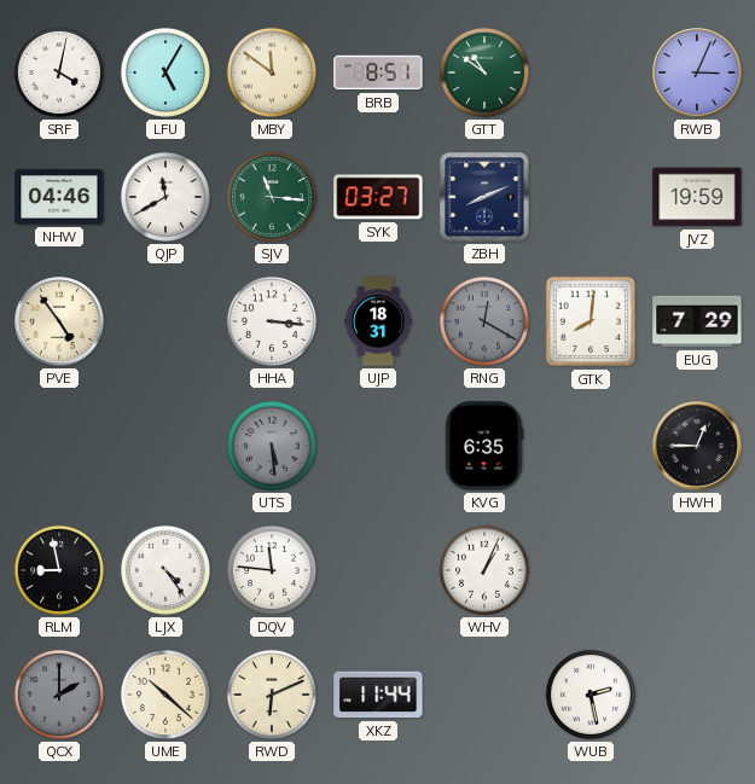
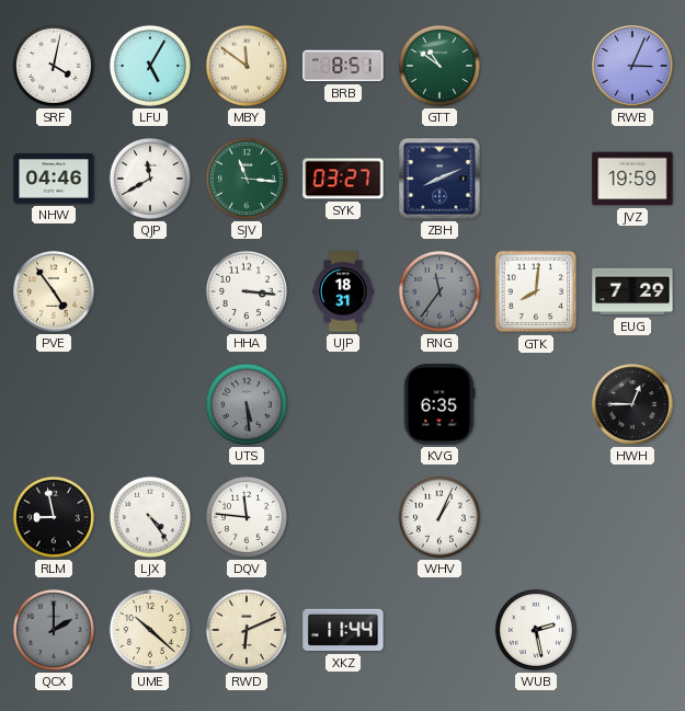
RNG: 12:20 -> 11:36 (439, 291)
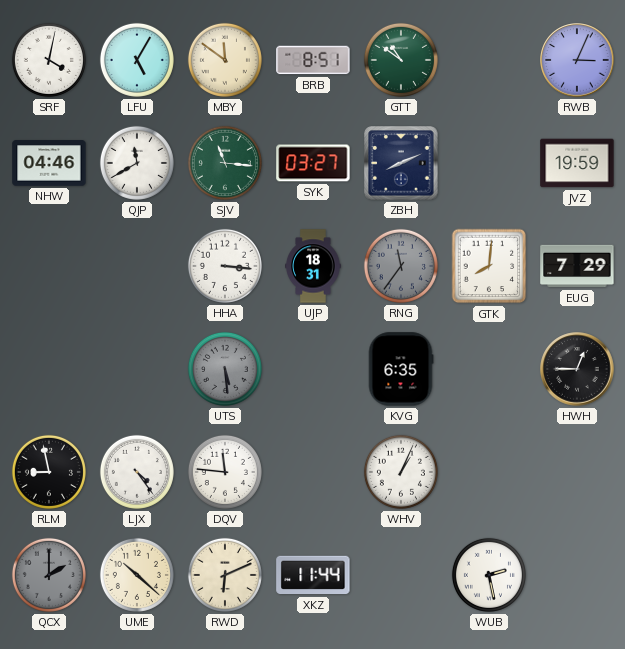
PVE: 4:54 -> none (54, 291)
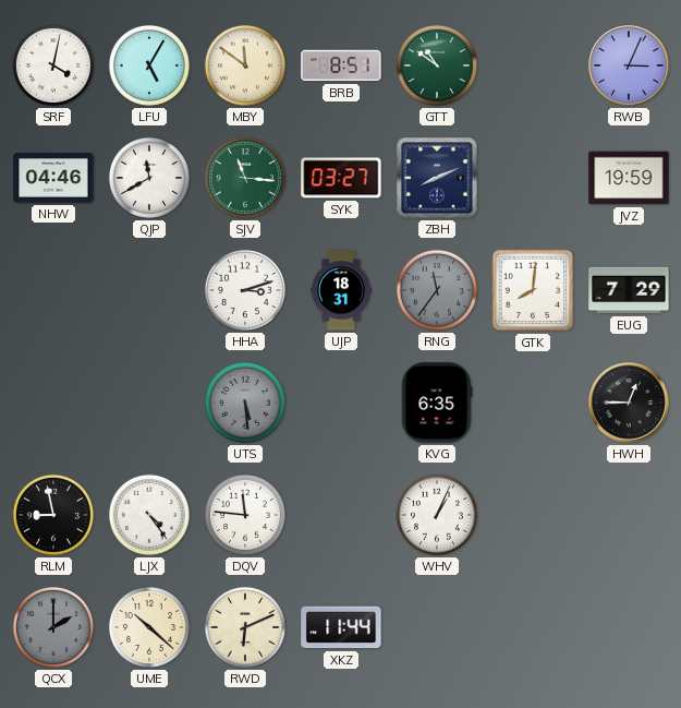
HHA: 3:16 -> 3:12 (245, 290)
WUB: 2:28 -> none (489, 575)
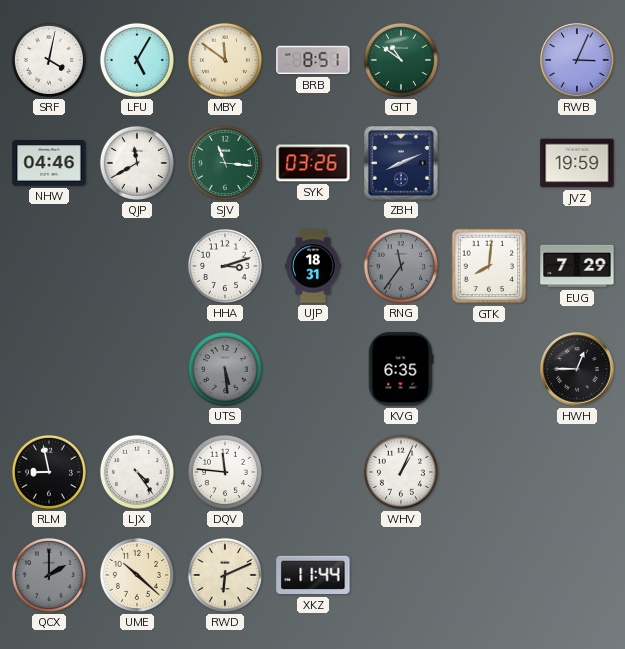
SYK: 03:27 -> 03:26 (313, 163)
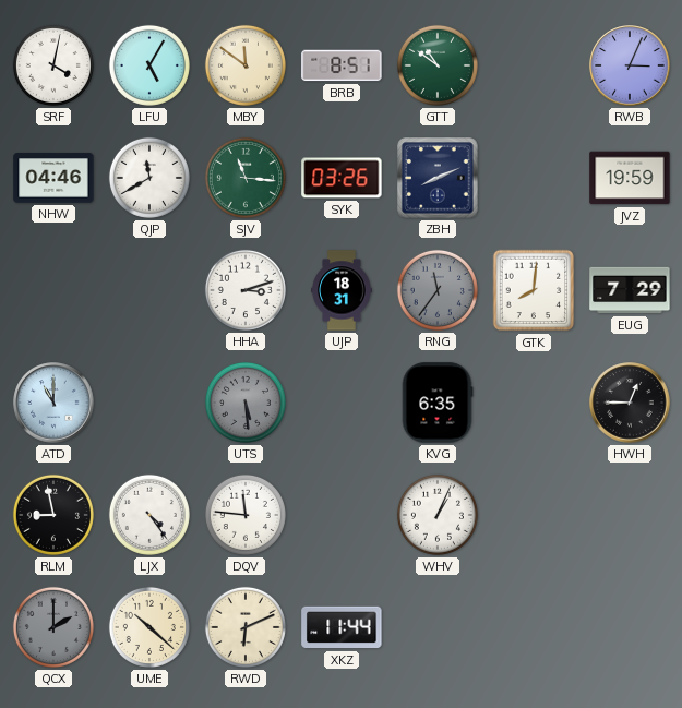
ATD: none -> 11:00 (53, 403)
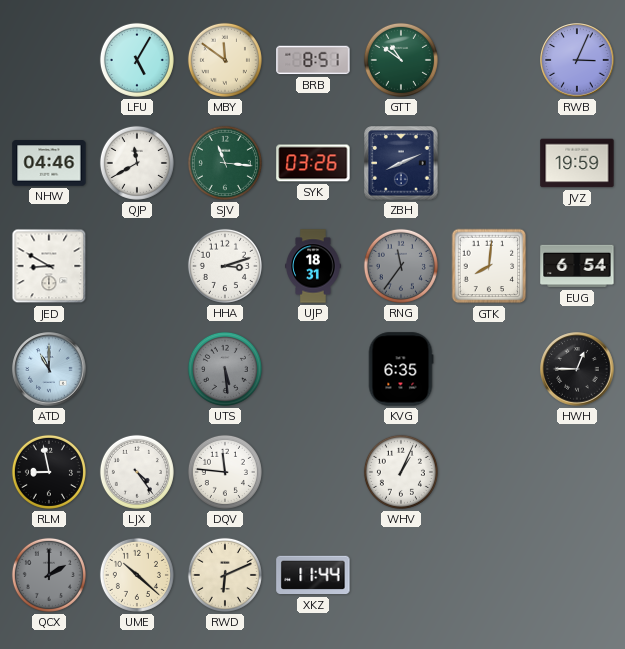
SRF: 4:02 -> none (53, 65)
JED: none -> 8:50 (49, 266)
EUG: 7:29 -> 6:54 (577, 266)
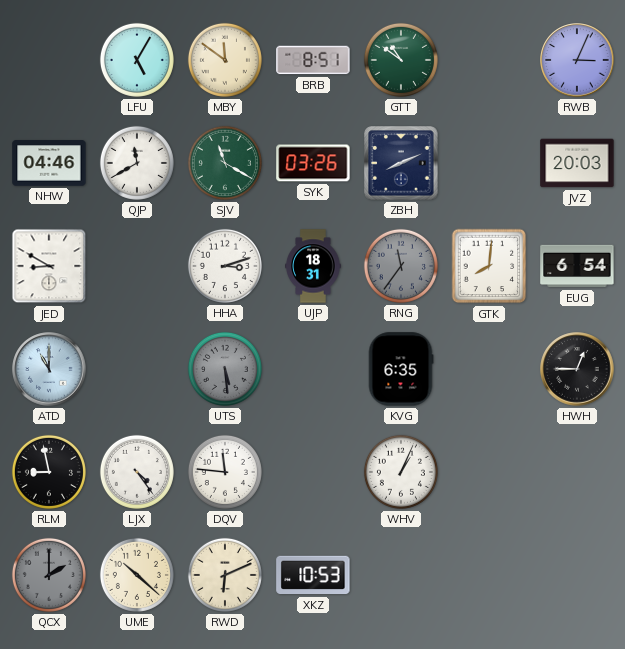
SJV: 11:16 -> 11:20 (225, 163)
JVZ: 19:59 -> 20:03 (577, 163)
XKZ: 11:44 -> 10:53 (313, 575)
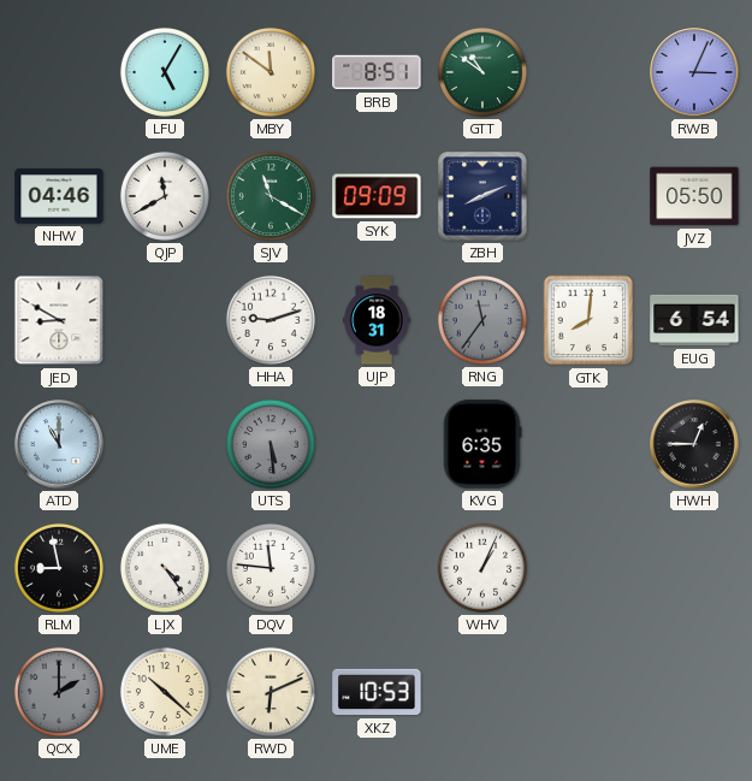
SYK: 03:26 -> 09:09 (377, 196)
JVZ: 20:03 -> 05:50 (694, 196)
HHA: 3:12 -> 9:12 (271, 320)
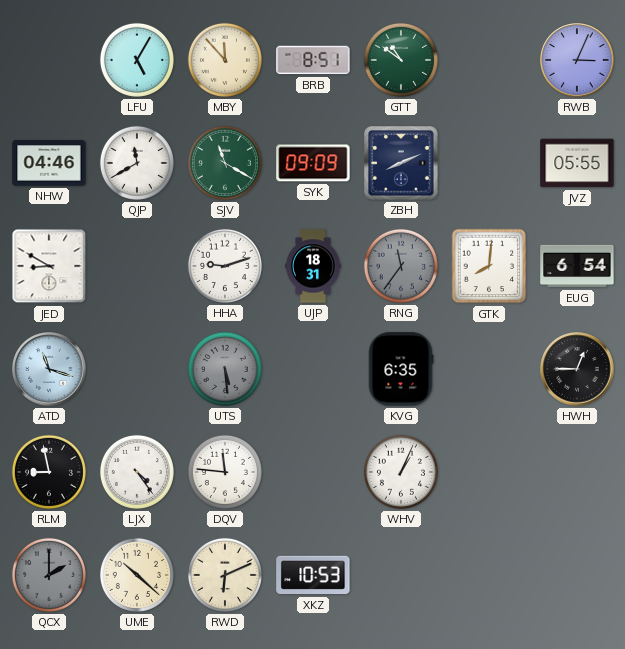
MBY: 11:51 -> 11:53 (225, 60)
JVZ: 05:50 -> 05:55 (577, 163)
ATD: 11:00 -> 11:18 (49, 369)
